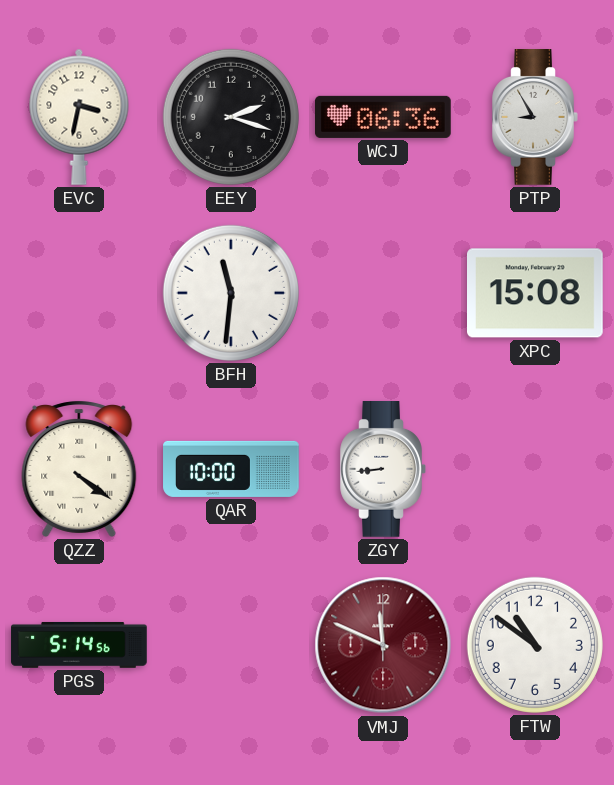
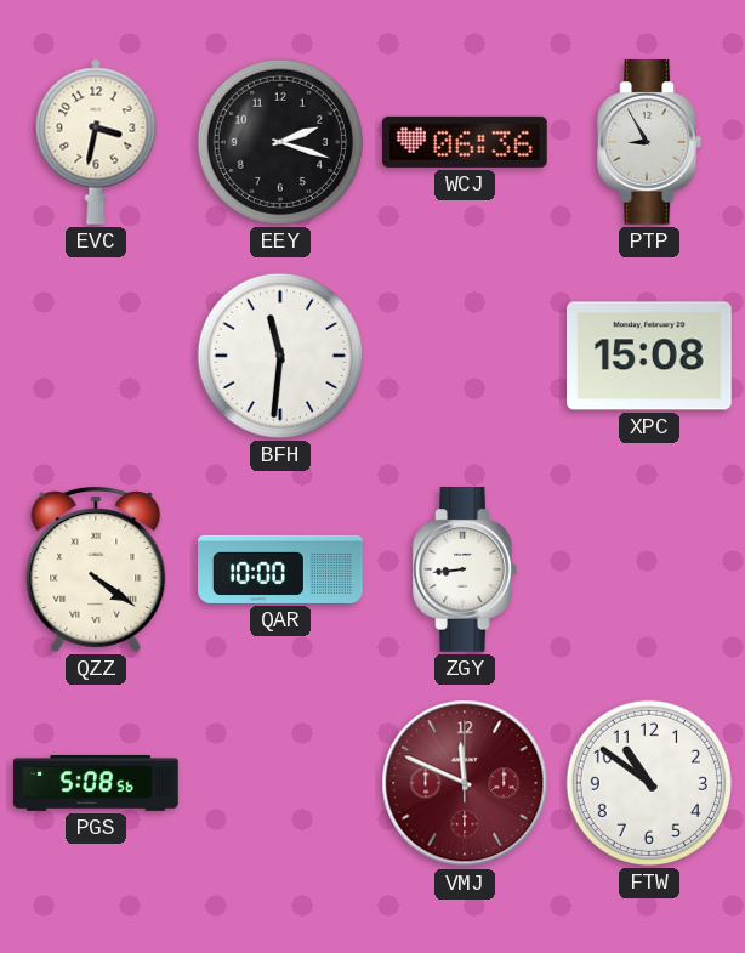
PGS: 5:14 -> 5:08 (96, 783)
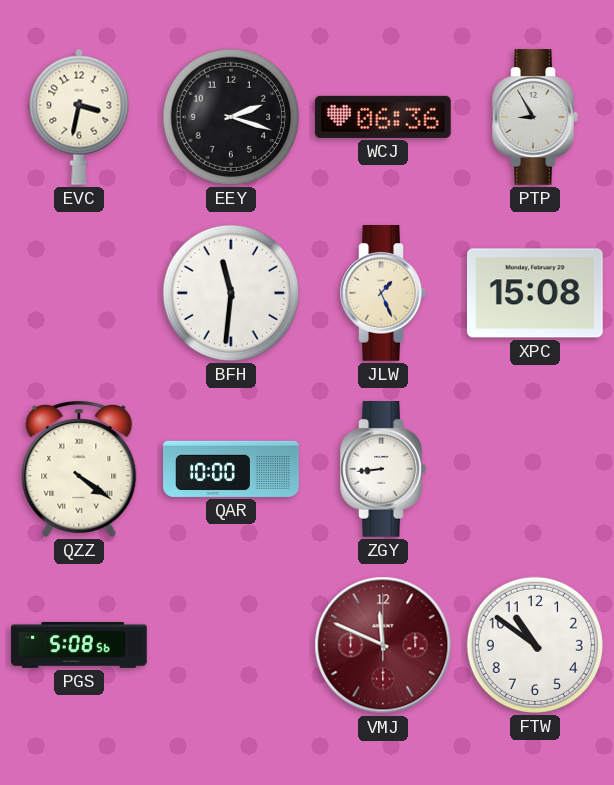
JLW: none -> 1:26 (383, 294)
